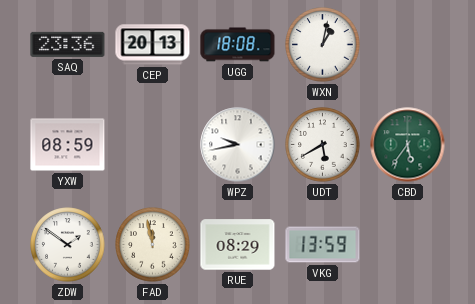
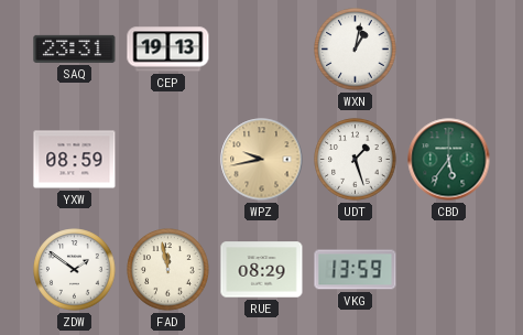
SAQ: 23:36 -> 23:31 (75, 48)
CEP: 20:13 -> 19:13 (168, 50)
UGG: 18:08 -> none (238, 45)
WPZ dial: white -> champagne (262, 160)
UDT: 5:40 -> 1:27 (356, 160)
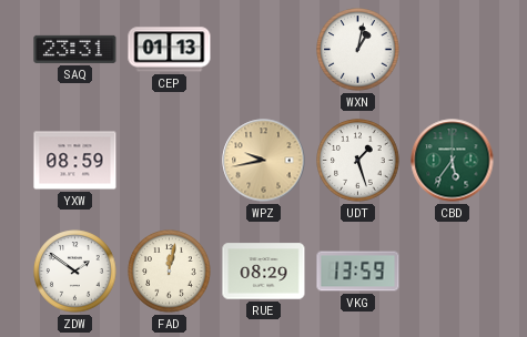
CEP: 19:13 -> 01:13 (170, 50)
FAD: 11:58 -> 12:02 (170, 272)
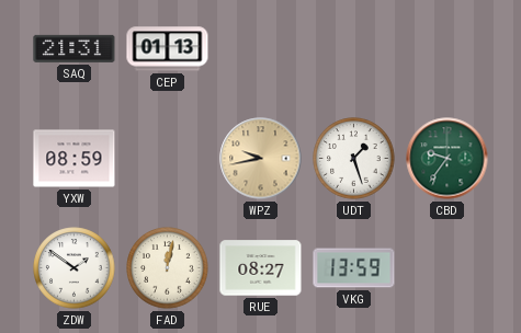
SAQ: 23:31 -> 21:31 (75, 48)
WXN: 1:02 -> none (358, 50)
CBD: 5:36 -> 9:36 (448, 159)
RUE: 08:29 -> 08:27 (261, 268)
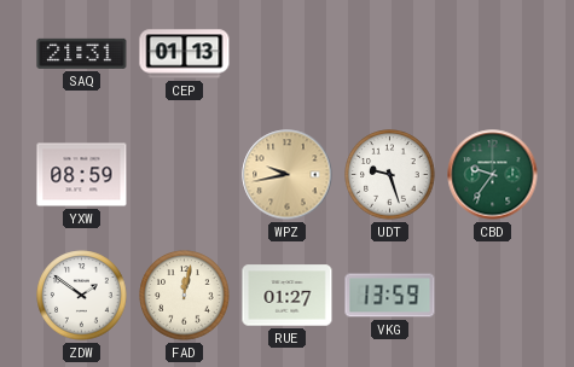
UDT: 1:27 -> 9:27 (390, 175)
RUE: 08:27 -> 01:27 (288, 296)
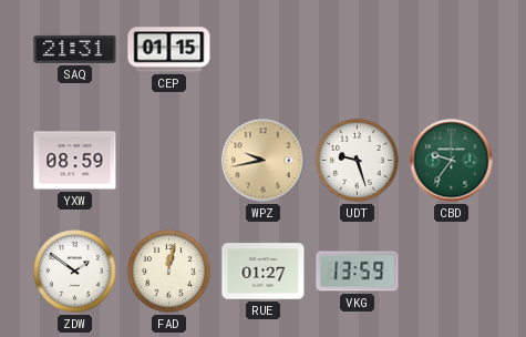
CEP: 01:13 -> 01:15 (169, 50)
